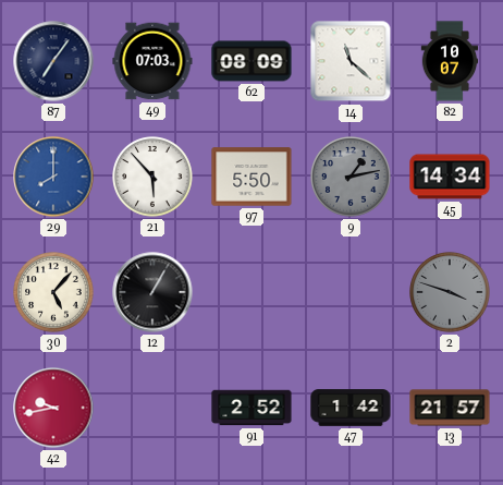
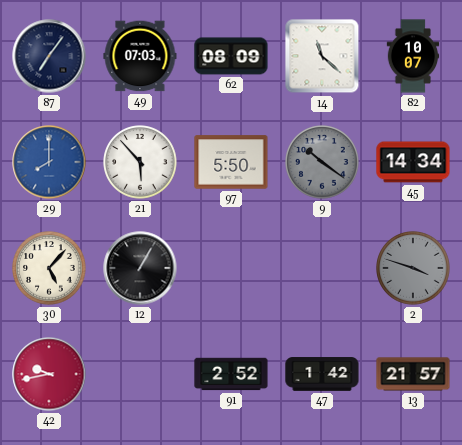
9: 1:13 -> 10:21 (322, 162)
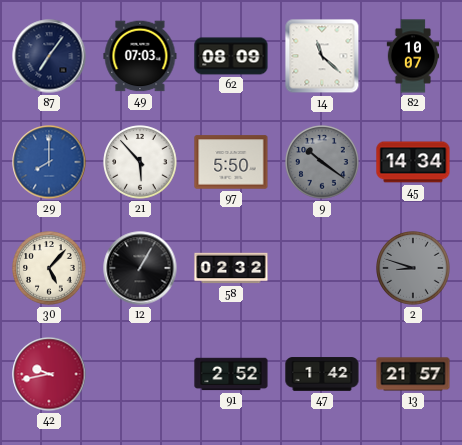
58: none -> 02:32 (231, 268)
2: 3:48 -> 8:48 (413, 268)
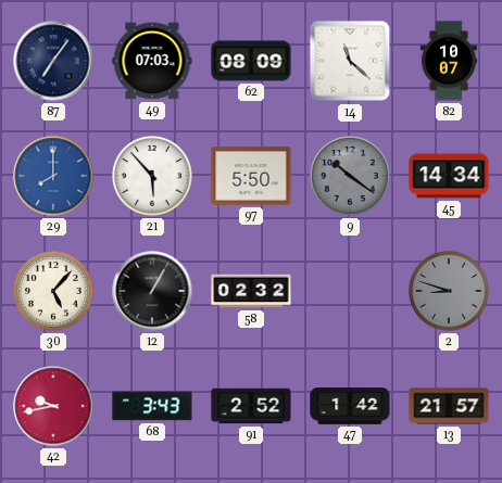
68: none -> 3:43 (152, 406)
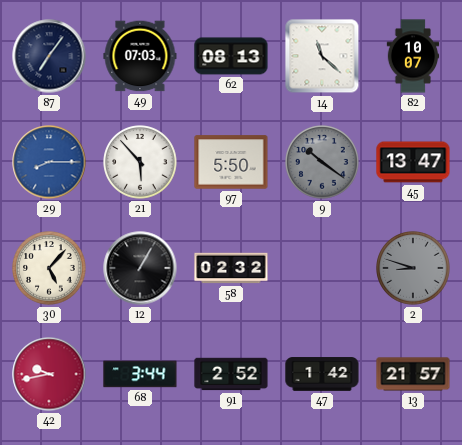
62: 08:09 -> 08:13 (231, 56)
29: 8:00 -> 8:15 (49, 162)
45: 14:34 -> 13:47 (413, 162)
68: 3:43 -> 3:44 (140, 374)
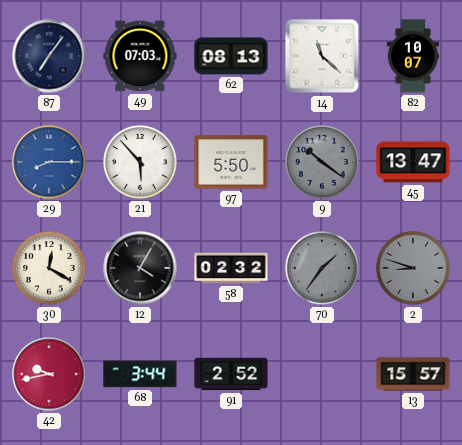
30: 5:07 -> 12:20 (49, 268)
12: 1:05 -> 4:05 (140, 268)
70: none -> 1:36 (322, 268)
47: 1:42 -> none (322, 374)
13: 21:57 -> 15:57 (413, 374)
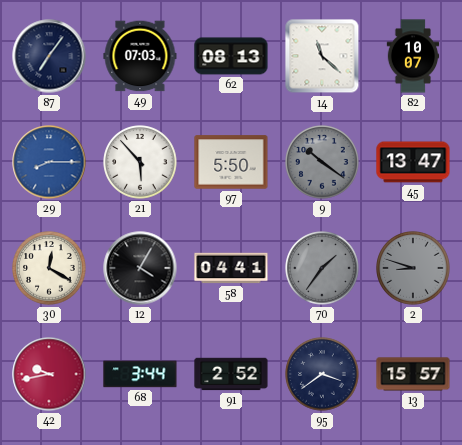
58: 02:32 -> 04:41 (231, 268)
95: none -> 3:39 (322, 374)
